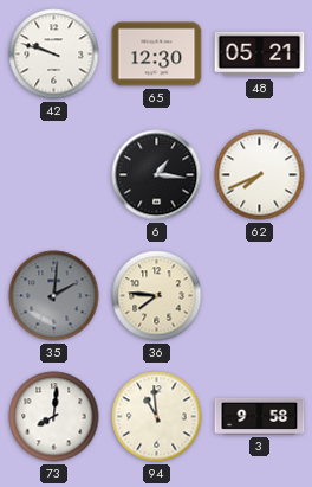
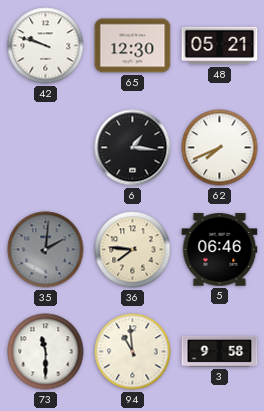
5: none -> 06:46 (220, 250)
73: 8:01 -> 11:30 (46, 352)
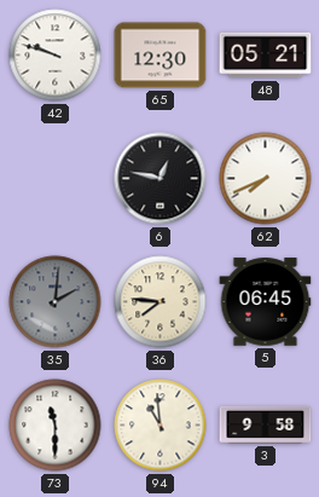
6: 1:16 -> 12:47 (161, 179)
5: 06:46 -> 06:45 (266, 302)
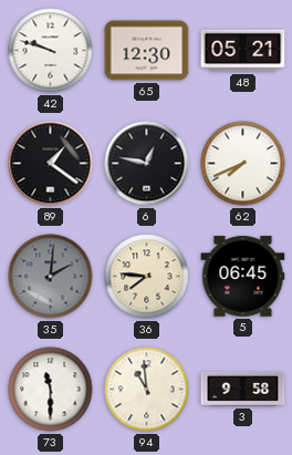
89: none -> 1:21 (51, 164)
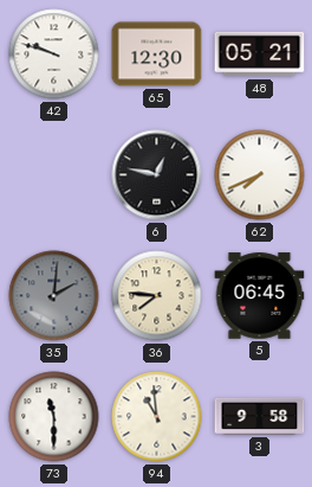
89: 1:21 -> none (51, 164)
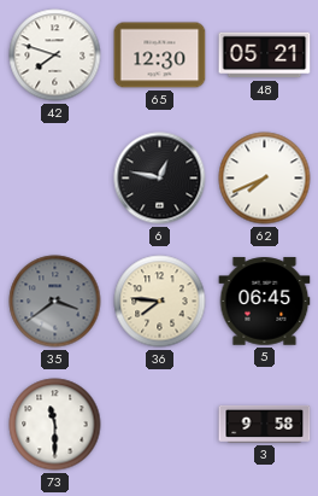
42: 9:48 -> 7:48 (55, 56)
35: 2:01 -> 3:39 (55, 302)
94: 10:59 -> none (157, 417)
